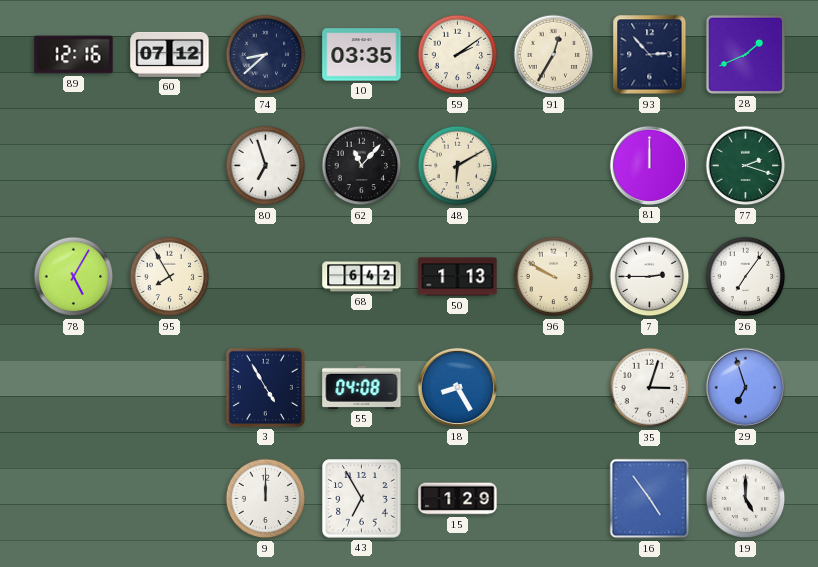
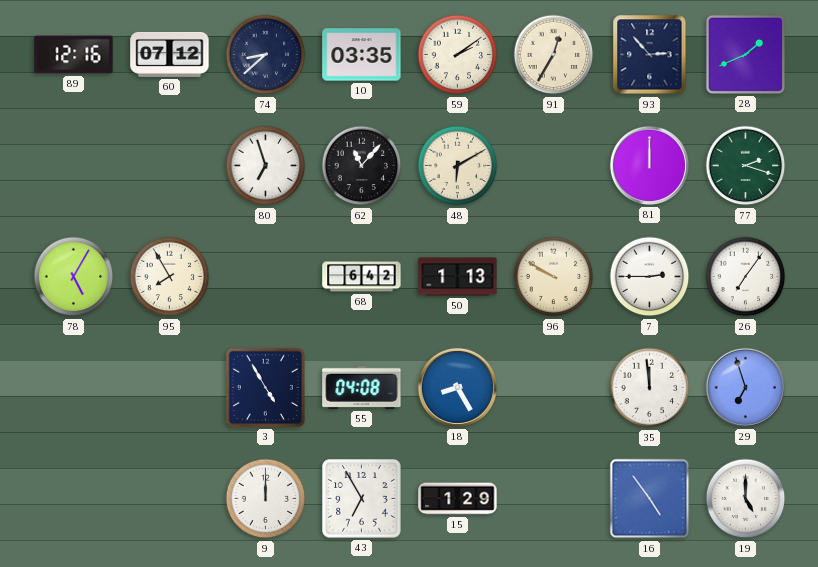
35: 3:03 -> 11:59 (650, 388)
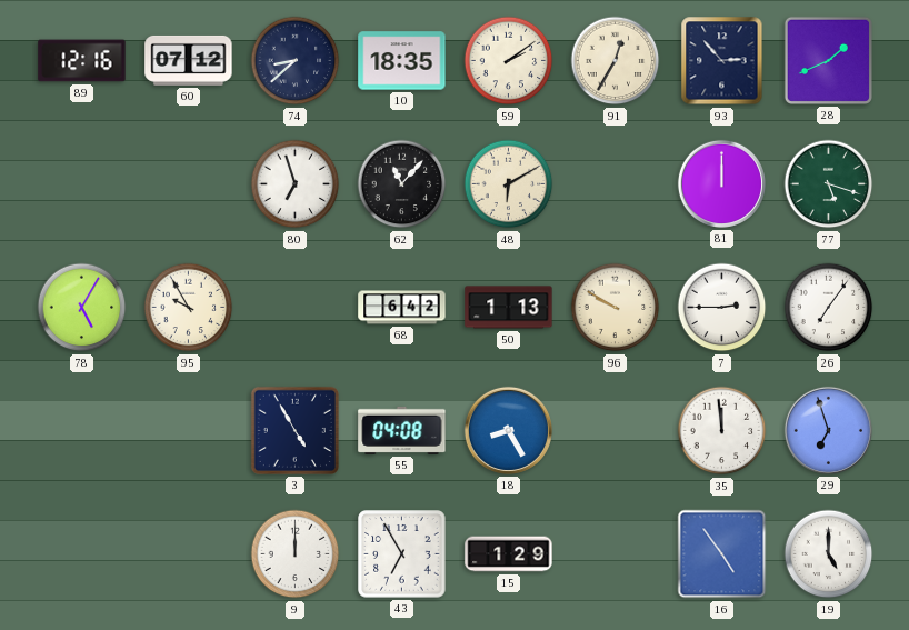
10: 03:35 -> 18:35 (402, 61)
77: 2:18 -> 5:18 (829, 184)
95: 7:55 -> 9:55 (189, 308)
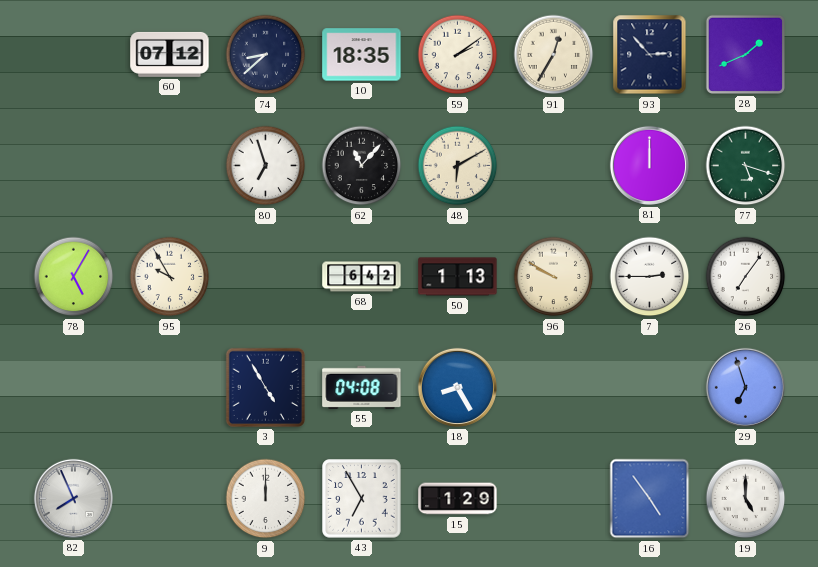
89: 12:16 -> none (82, 61)
35: 11:59 -> none (722, 431)
82: none -> 7:56 (73, 498)
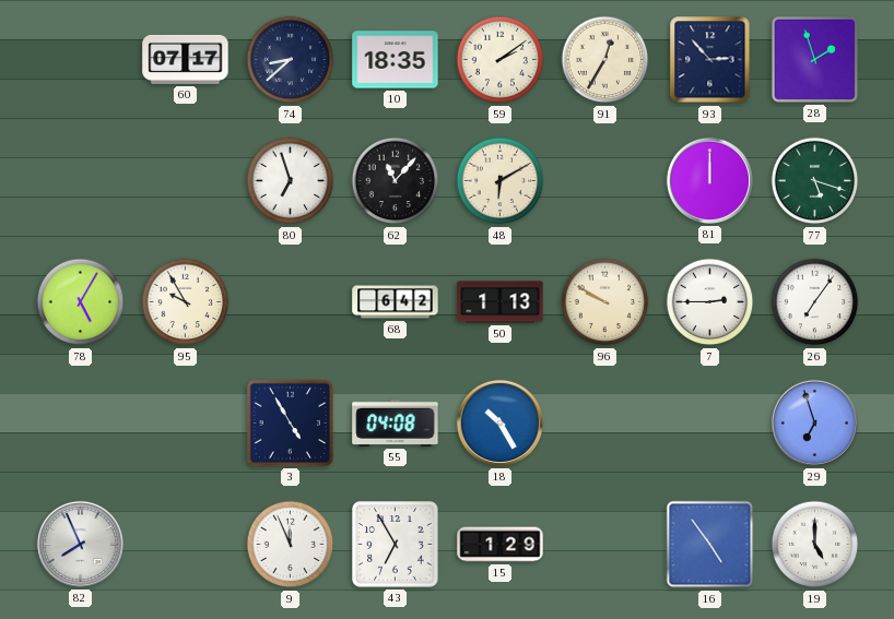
60: 07:12 -> 07:17 (186, 59)
28: 1:41 -> 1:57 (814, 59)
18: 8:25 -> 10:25 (499, 422)
9: 12:00 -> 11:56 (291, 545)
